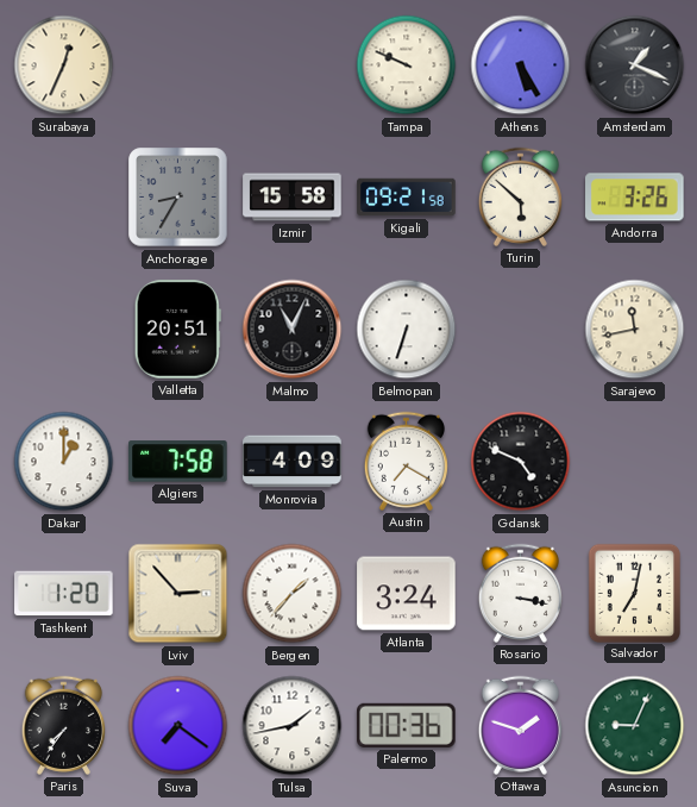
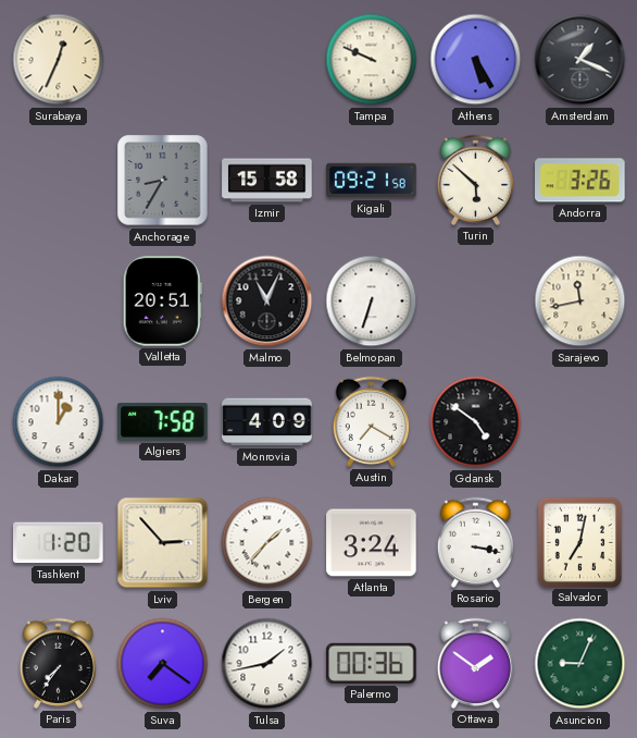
Gdansk: 4:49 -> 4:51 (476, 422)
Ottawa: 1:48 -> 1:51 (475, 663)
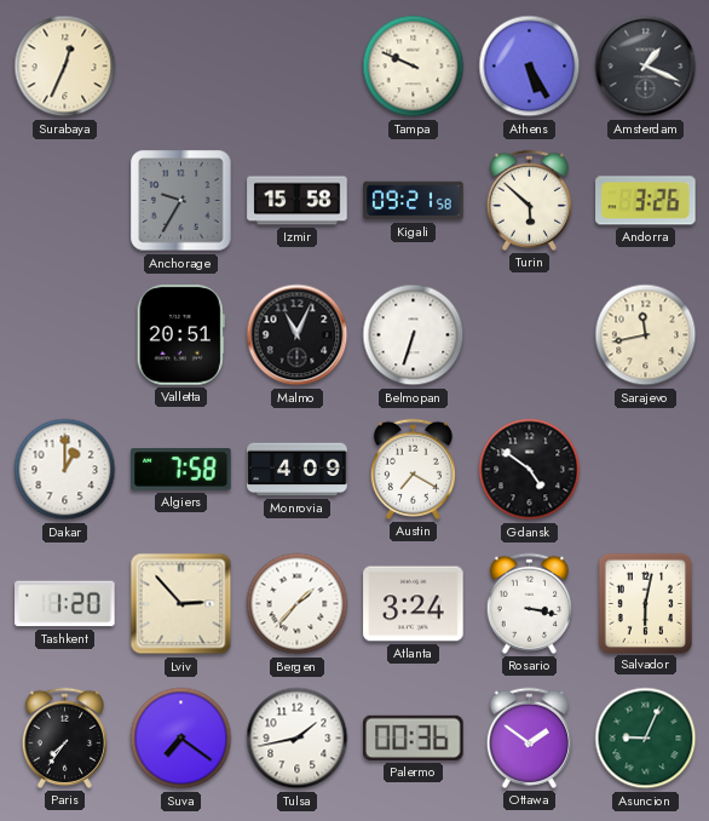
Anchorage: 8:35 -> 9:35 (181, 201)
Salvador: 7:02 -> 6:02 (645, 603)
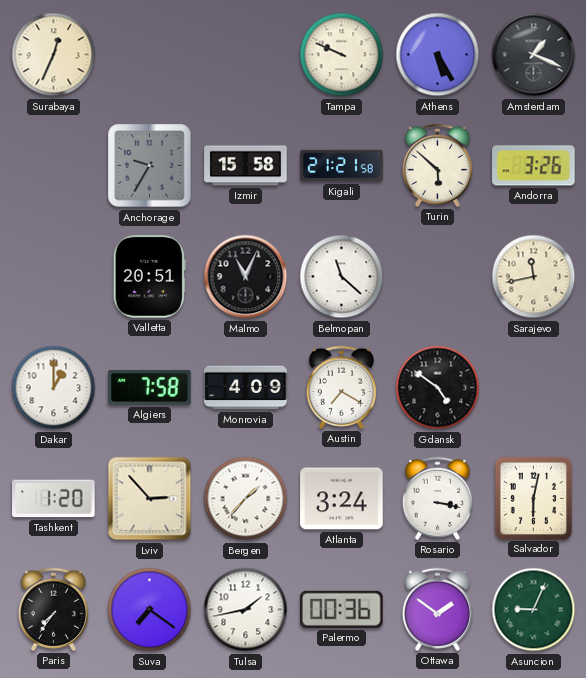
Kigali: 09:21 -> 21:21 (342, 166)
Belmopan: 6:33 -> 11:22 (342, 277)
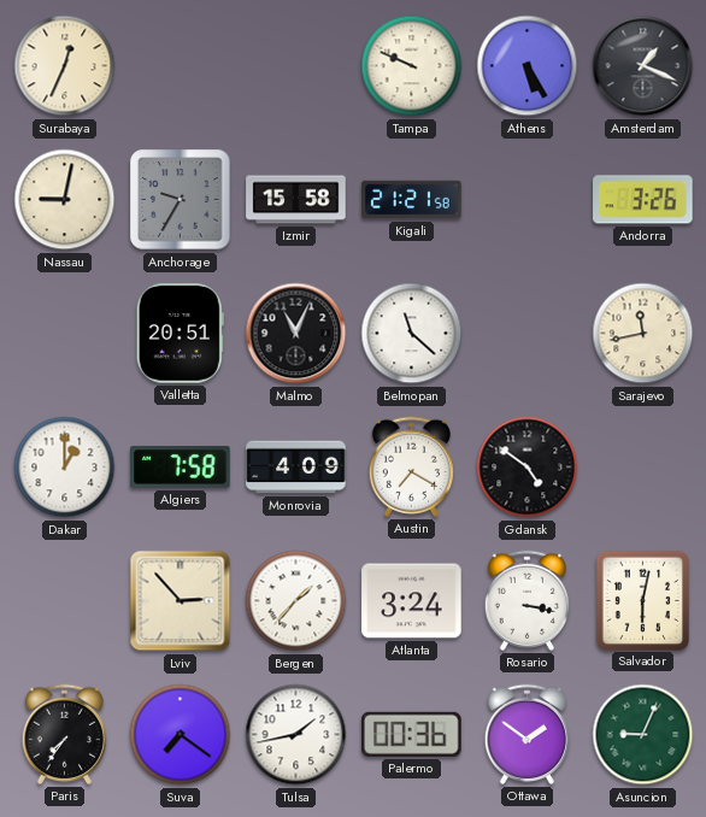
Nassau: none -> 9:02 (65, 200)
Turin: 5:52 -> none (437, 165)
Tashkent: 1:20 -> none (54, 499)
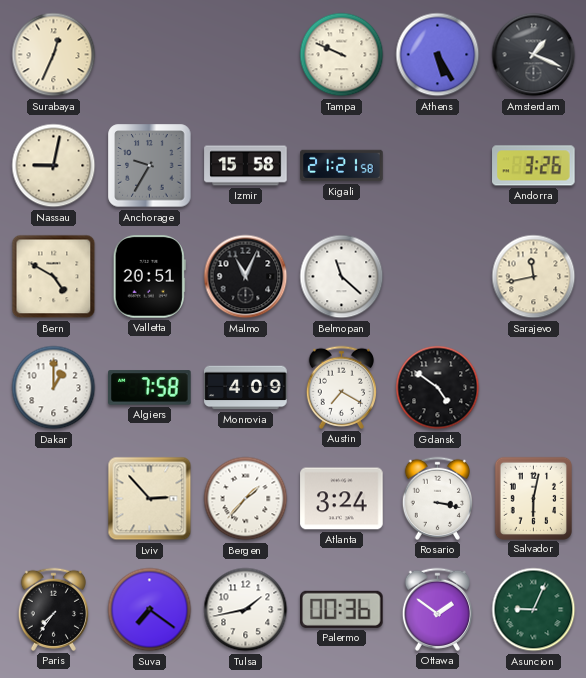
Bern: none -> 4:50 (54, 277)
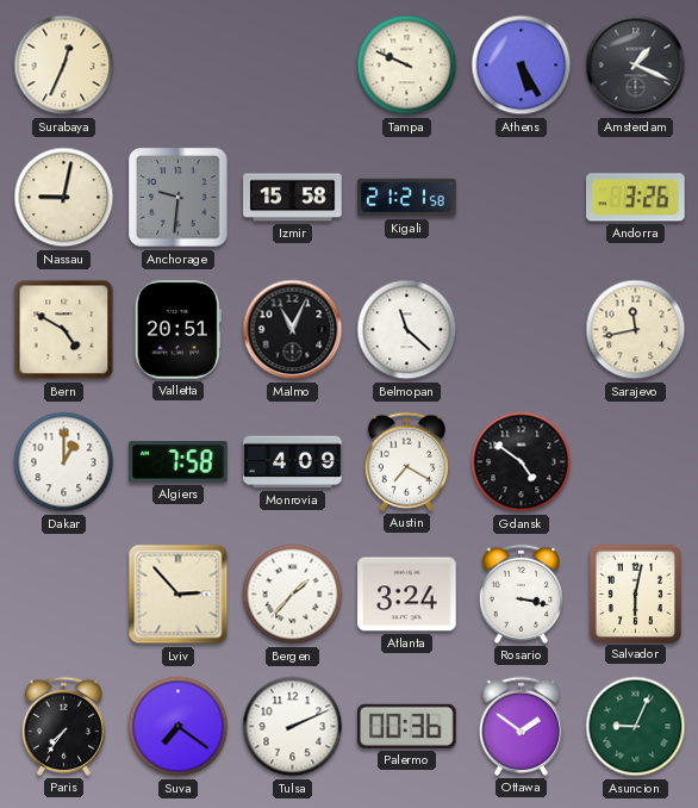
Anchorage: 9:35 -> 9:31 (179, 198)
Tulsa: 1:43 -> 2:11 (293, 727)
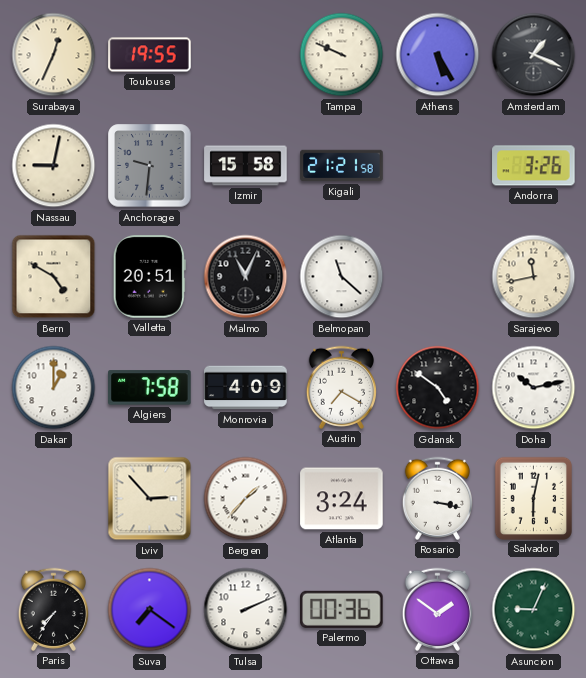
Toulouse: none -> 19:55 (150, 55)
Doha: none -> 10:13 (534, 388)
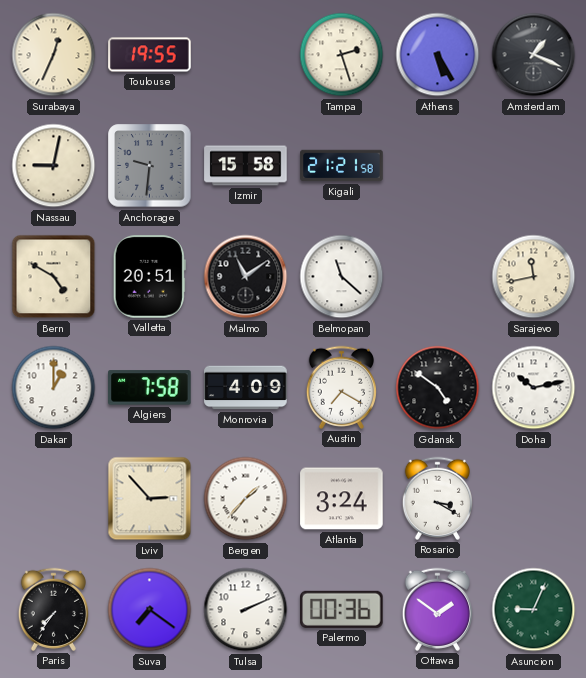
Tampa: 9:49 -> 2:27 (342, 55)
Andorra: 3:26 -> none (534, 166)
Malmo: 11:04 -> 11:09 (246, 277)
Rosario: 3:17 -> 3:20 (437, 498)
Salvador: 6:02 -> none (533, 498)
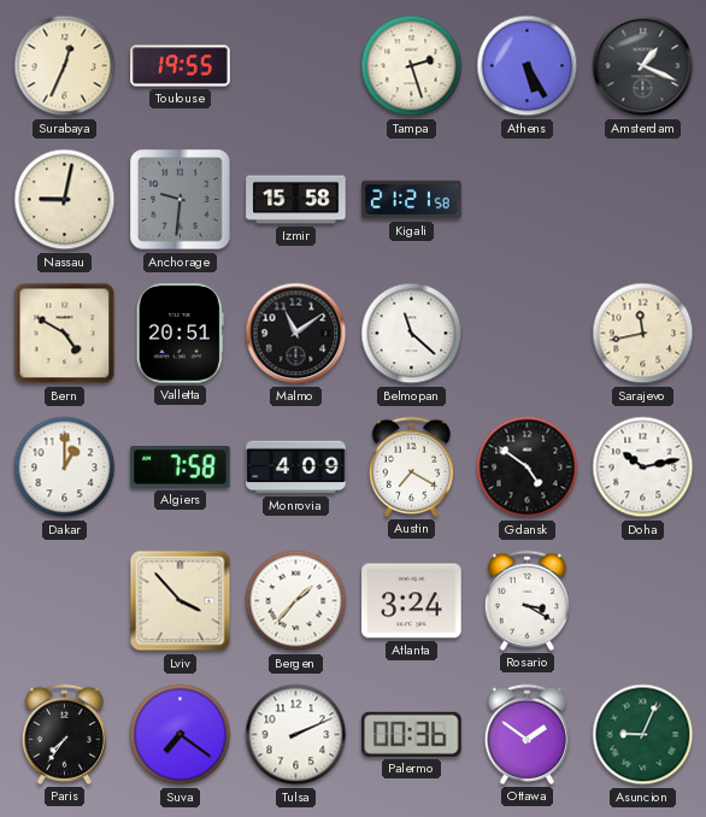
Lviv: 2:53 -> 3:53 (181, 601)
